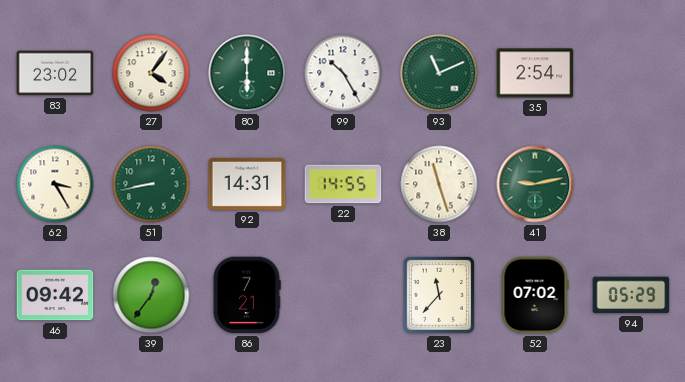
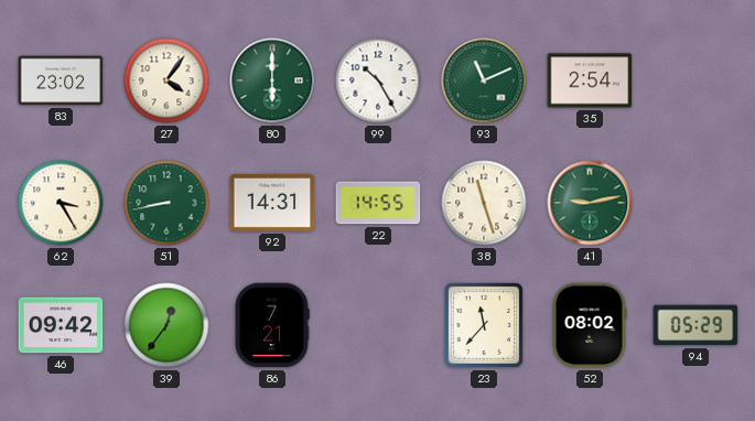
52: 07:02 -> 08:02 (590, 325)
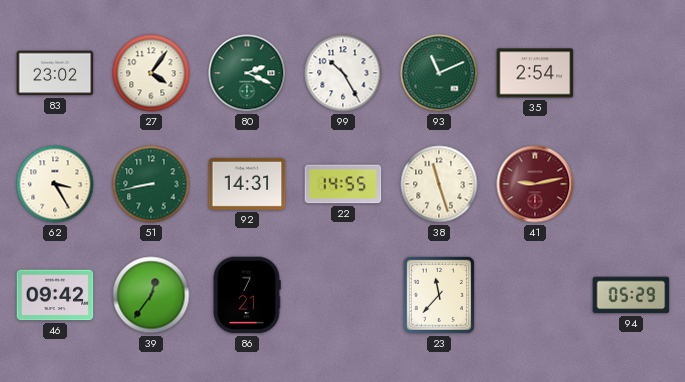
80: 6:00 -> 2:19 (247, 73)
41 dial: green -> burgundy (535, 184)
52: 08:02 -> none (590, 325)
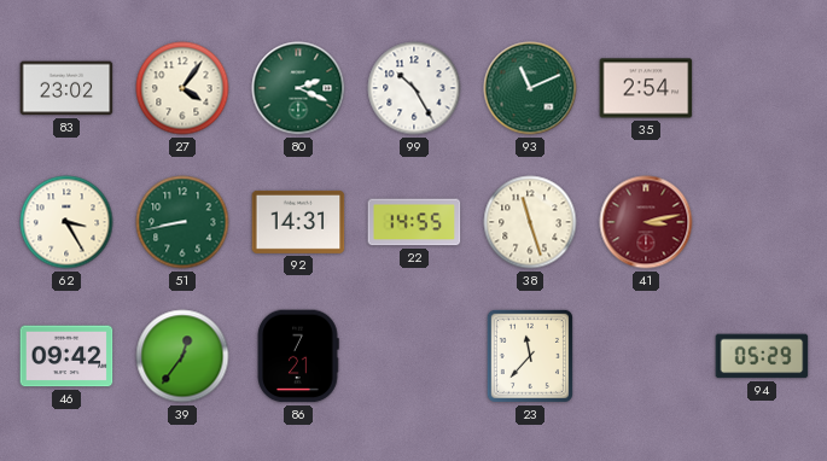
41: 9:13 -> 3:13 (646, 222)
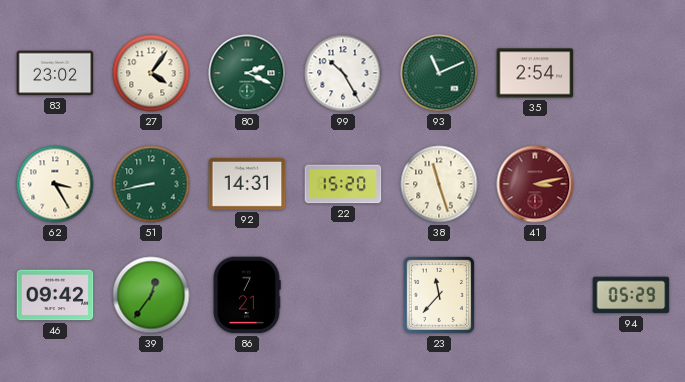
22: 14:55 -> 15:20 (343, 184)
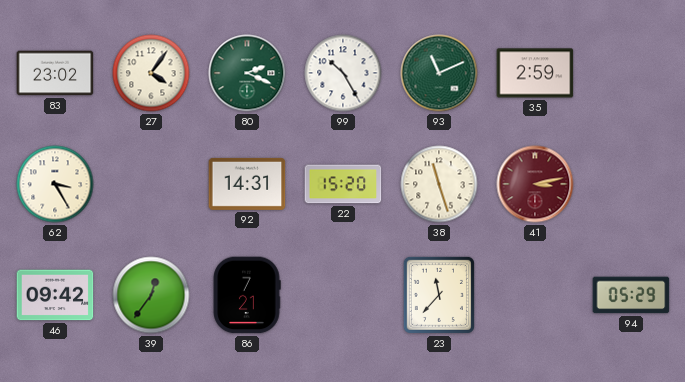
35: 2:54 -> 2:59 (535, 73)
51: 8:43 -> none (151, 184)
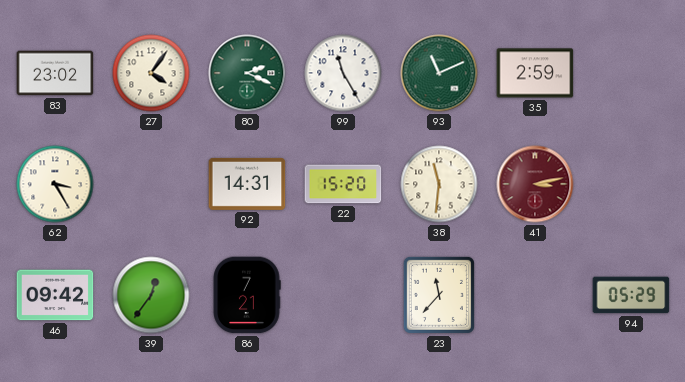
99: 10:25 -> 11:25 (343, 73)
38: 11:27 -> 11:31 (439, 184)
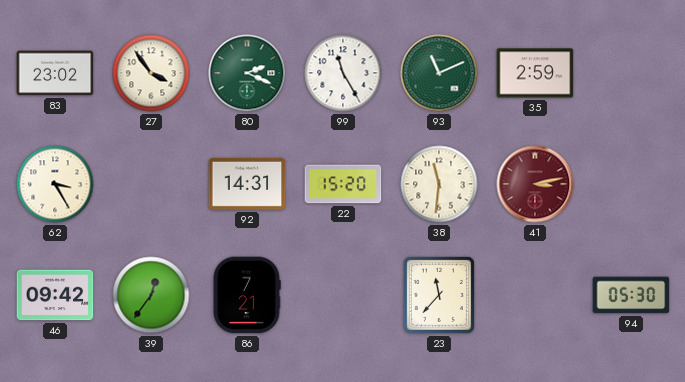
27: 4:06 -> 3:54 (151, 73)
94: 05:29 -> 05:30 (631, 295)
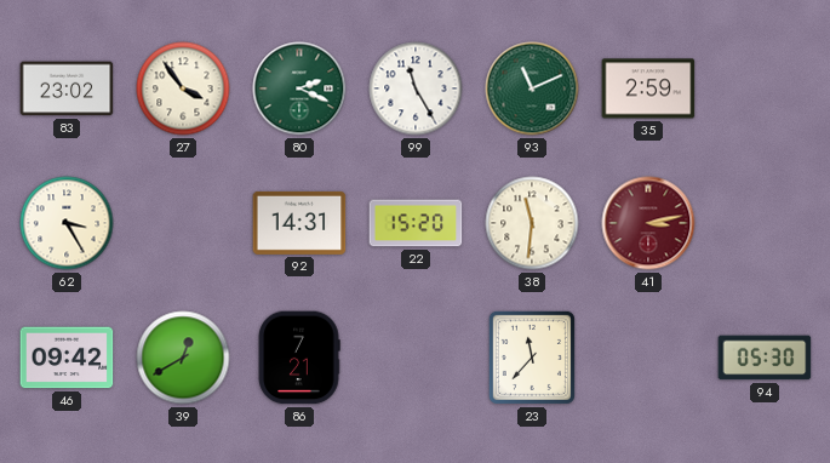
39: 12:36 -> 12:40 (183, 358)
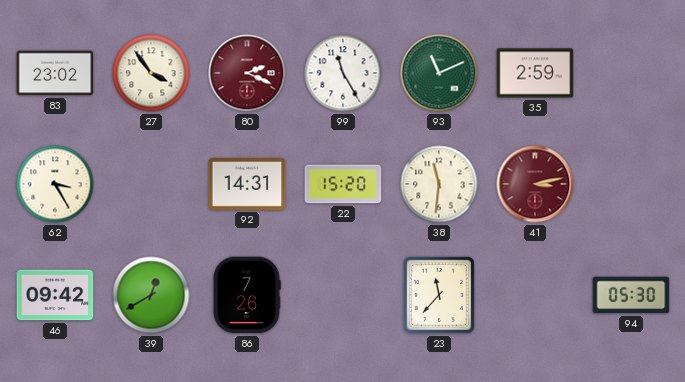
80 dial: green -> burgundy (247, 73)
86: 7:21 -> 7:26 (247, 295)
